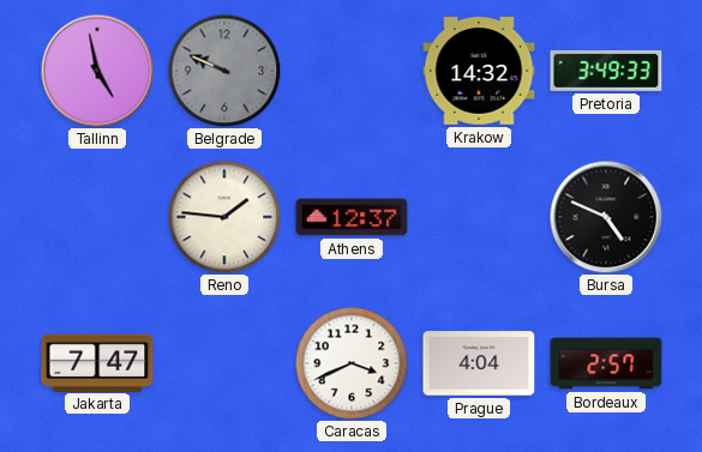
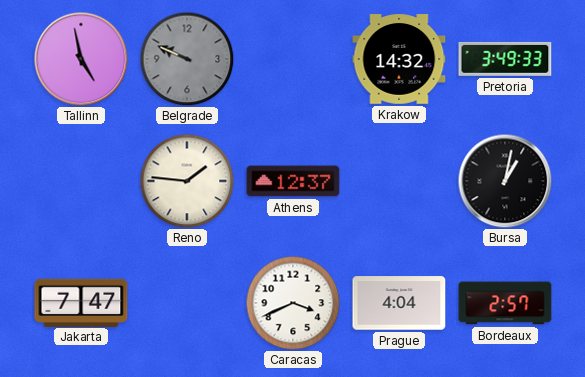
Bursa: 4:49 -> 1:02 (505, 181)
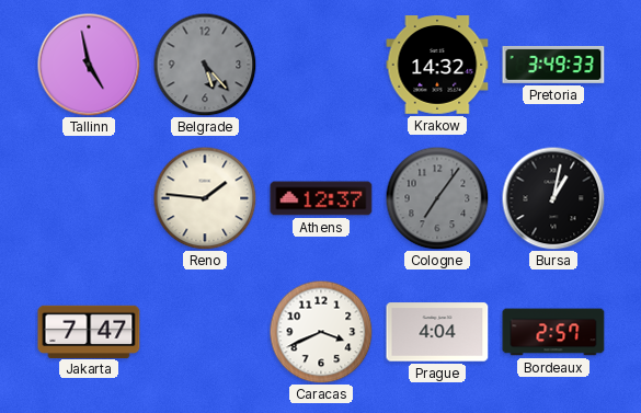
Belgrade: 9:49 -> 5:23 (205, 65)
Cologne: none -> 7:06 (437, 198)
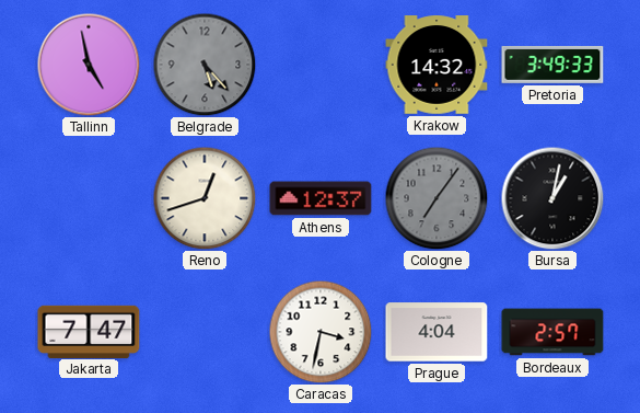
Reno: 1:46 -> 12:42 (205, 198)
Caracas: 3:41 -> 3:32 (321, 332)
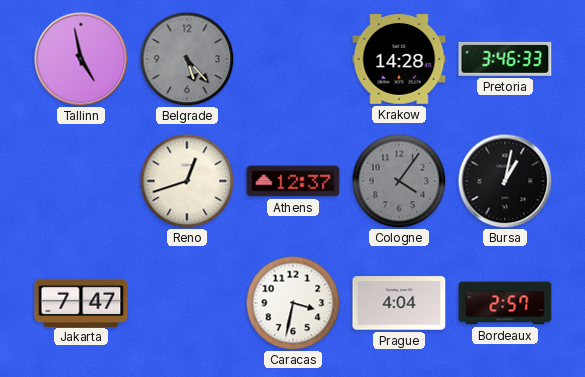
Krakow: 14:32 -> 14:28 (399, 59)
Pretoria: 3:49 -> 3:46 (505, 59)
Cologne: 7:06 -> 4:06 (399, 181)
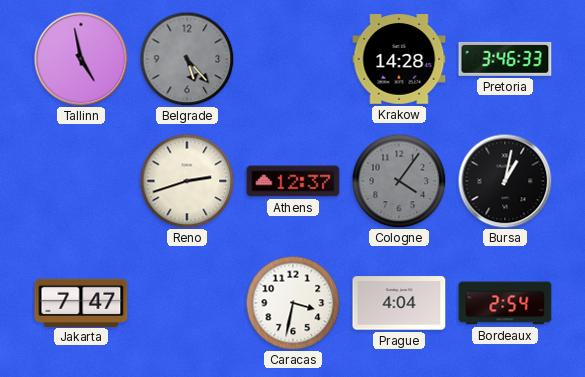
Reno: 12:42 -> 2:42 (187, 181)
Bordeaux: 2:57 -> 2:54 (505, 303)
